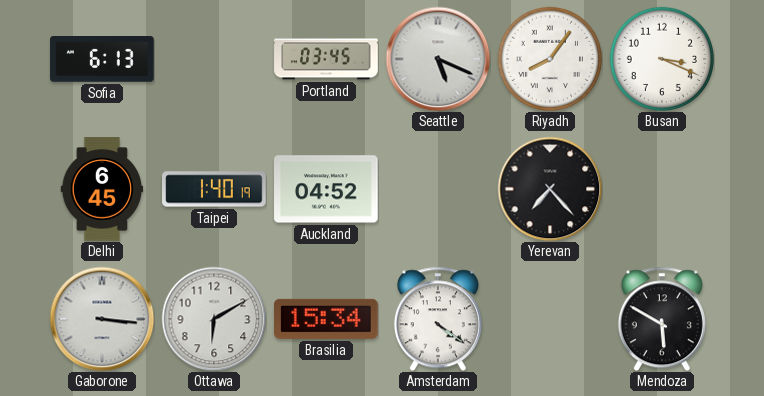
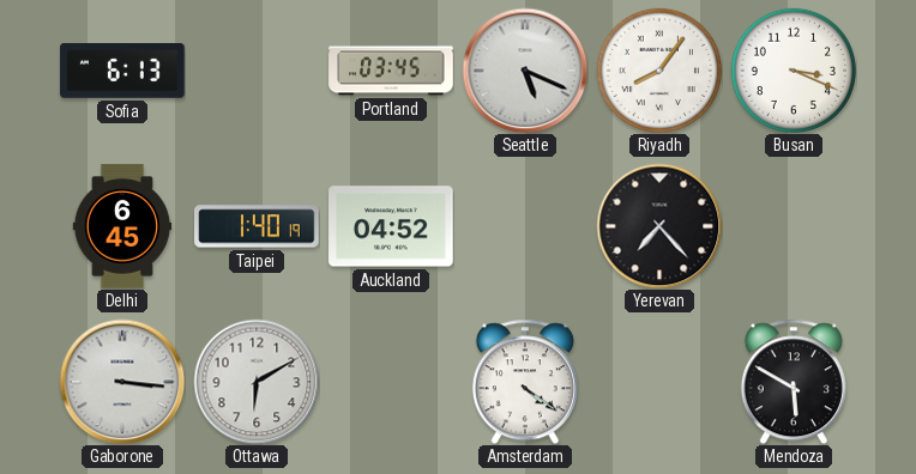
Brasilia: 15:34 -> none (327, 319)
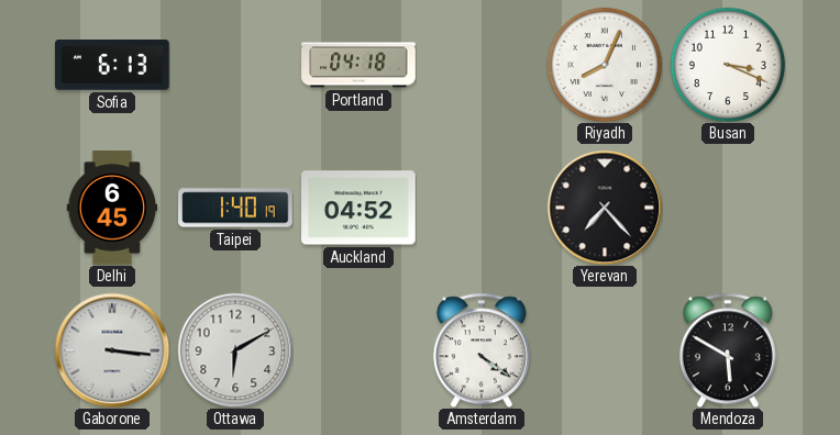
Portland: 03:45 -> 04:18 (358, 65)
Seattle: 5:19 -> none (525, 71)
Riyadh: 8:06 -> 8:04 (605, 65)
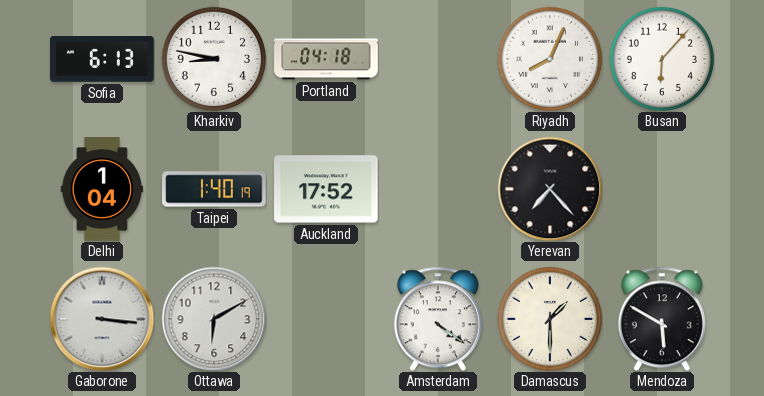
Kharkiv: none -> 8:47 (214, 59)
Busan: 3:19 -> 6:07 (662, 59)
Delhi: 6:45 -> 1:04 (102, 189)
Auckland: 04:52 -> 17:52 (326, 189)
Damascus: none -> 1:30 (550, 319)
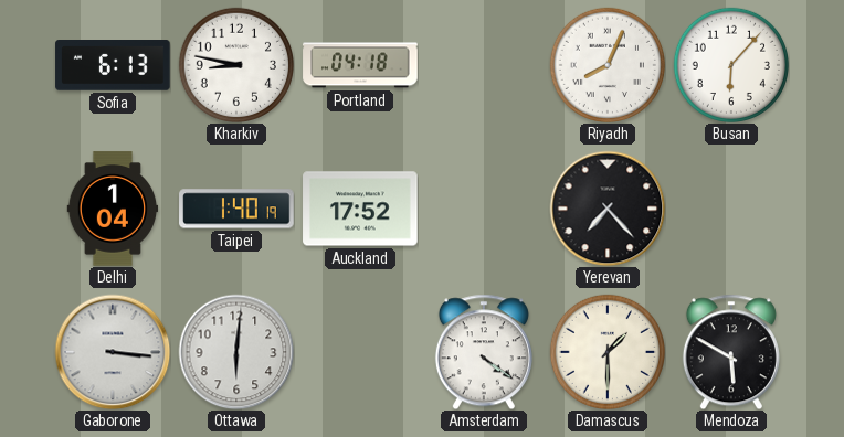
Ottawa: 6:10 -> 6:01 (236, 352)
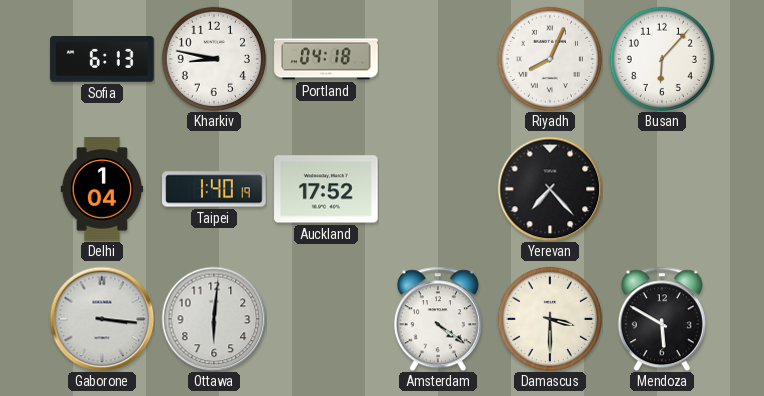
Damascus: 1:30 -> 3:30 (550, 319)
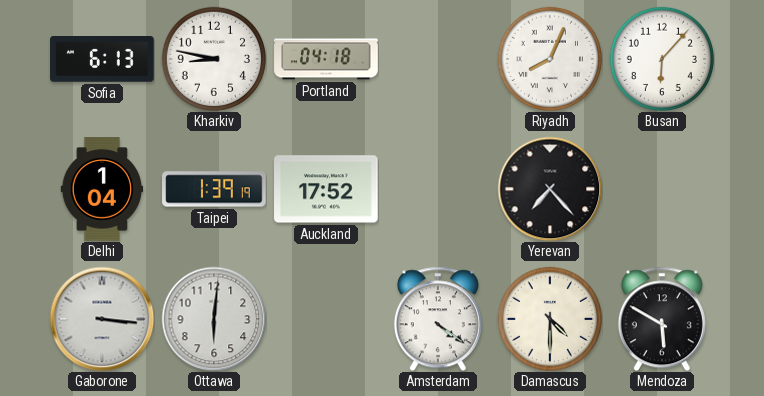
Taipei: 1:40 -> 1:39 (214, 189)
Damascus: 3:30 -> 4:30 (550, 319)
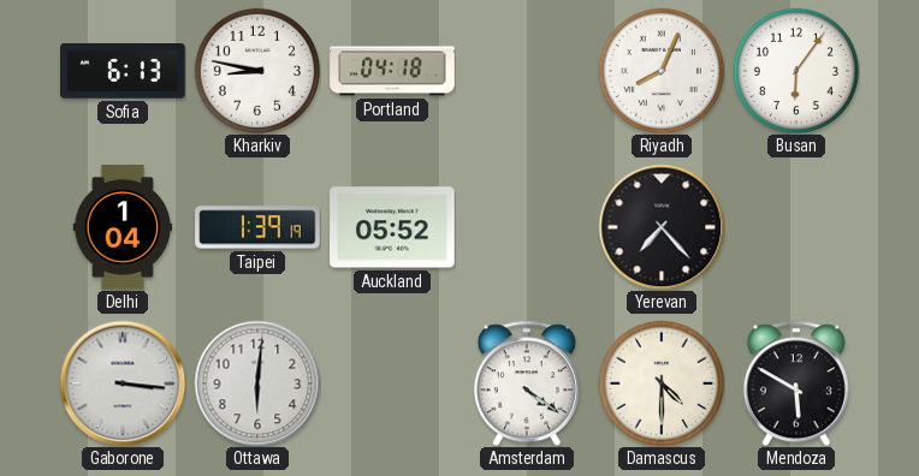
Busan: 6:07 -> 6:06 (796, 71)
Auckland: 17:52 -> 05:52 (392, 227)
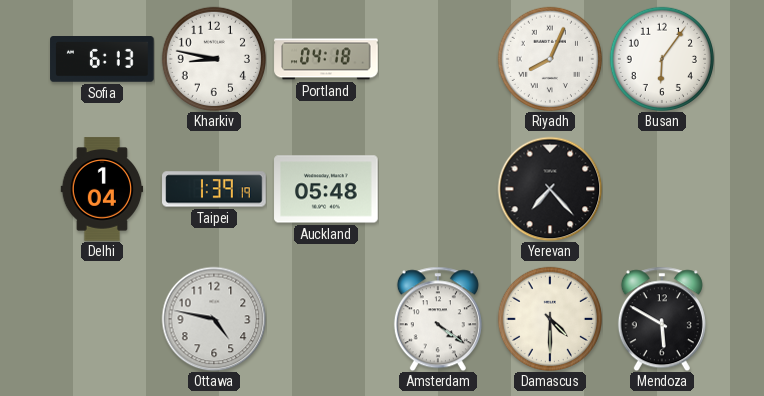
Auckland: 05:52 -> 05:48 (326, 189)
Gaborone: 3:16 -> none (123, 383)
Ottawa: 6:01 -> 4:47 (214, 319)
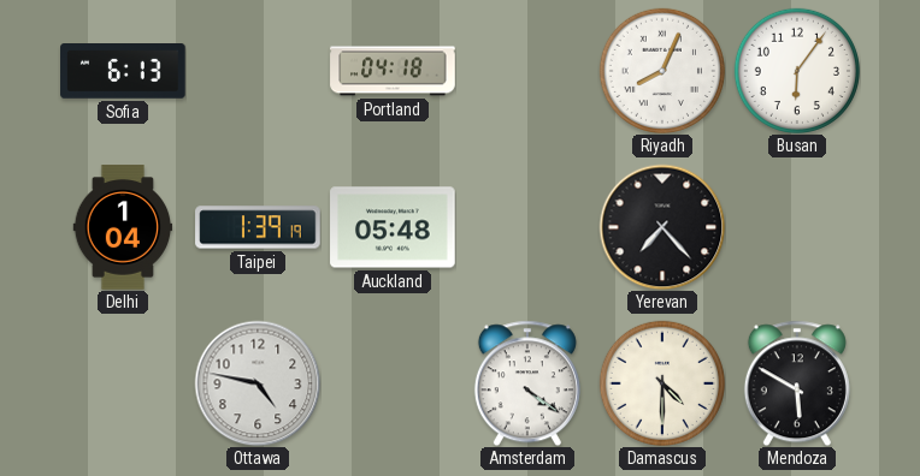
Kharkiv: 8:47 -> none (214, 59)
